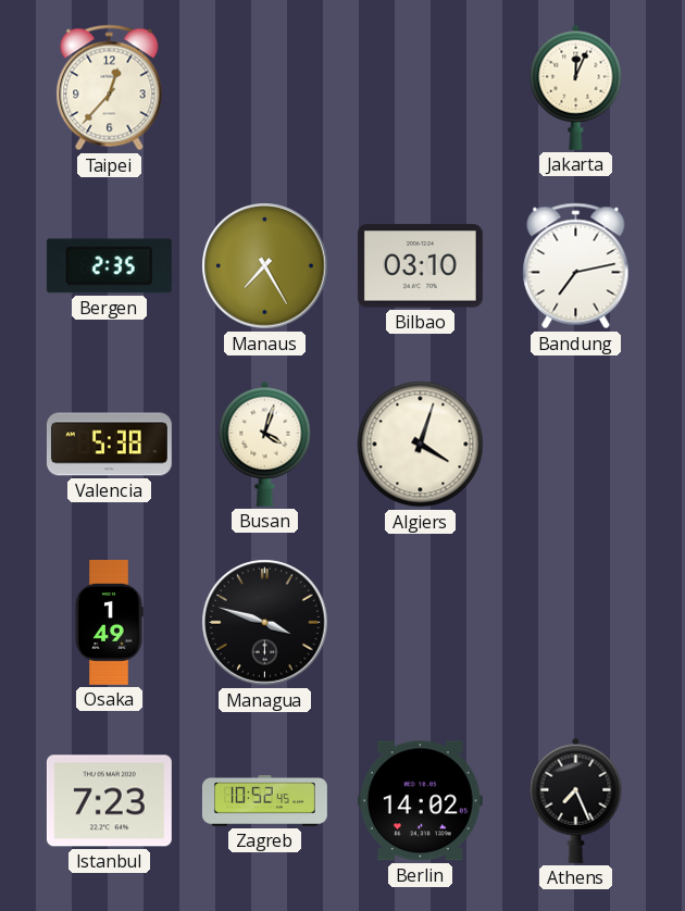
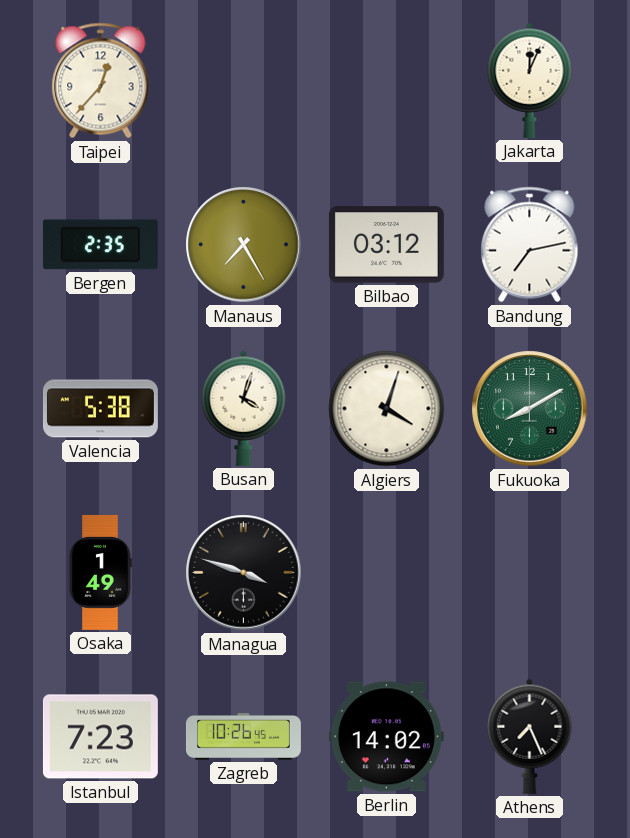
Bilbao: 03:10 -> 03:12 (386, 245)
Fukuoka: none -> 8:10 (530, 409)
Zagreb: 10:52 -> 10:26 (243, 737)
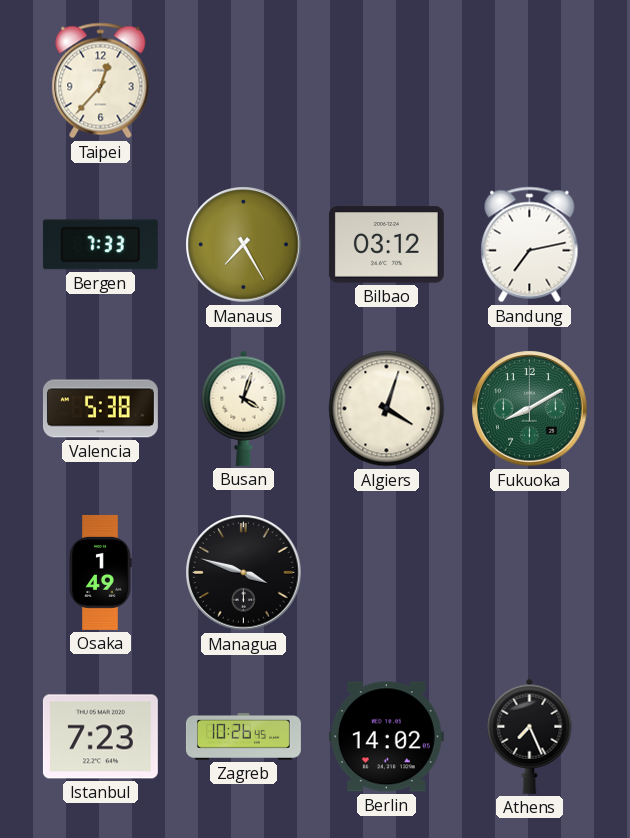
Jakarta: 12:04 -> none (530, 80)
Bergen: 2:35 -> 7:33 (100, 245)
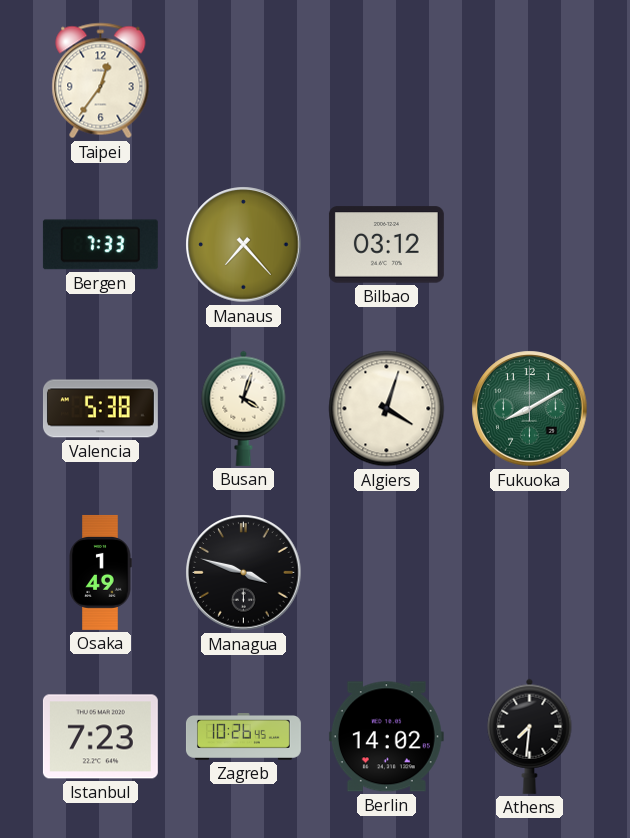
Taipei: 12:37 -> 12:36 (101, 81)
Manaus: 7:25 -> 7:23 (244, 245)
Bandung: 7:13 -> none (530, 245)
Athens: 7:26 -> 7:31 (530, 736)
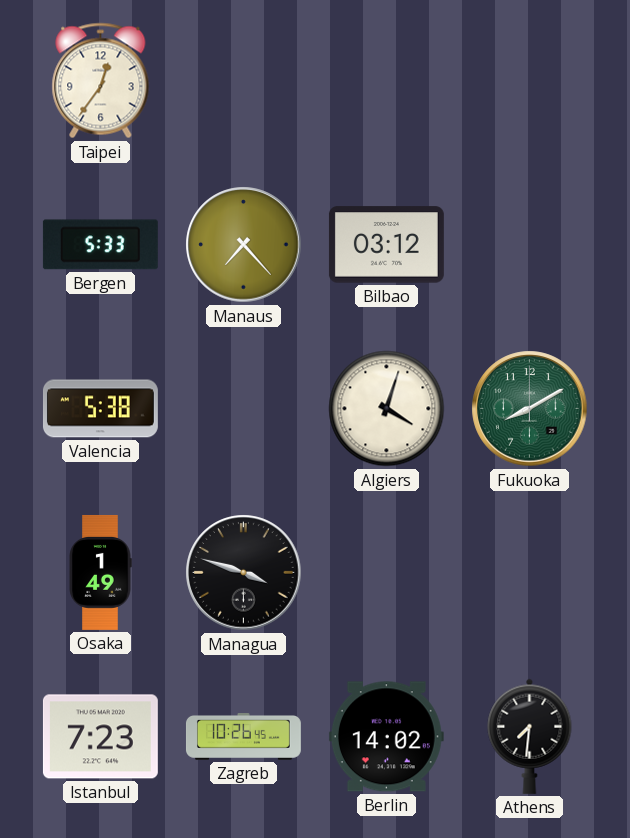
Bergen: 7:33 -> 5:33 (100, 245)
Busan: 4:03 -> none (244, 408)
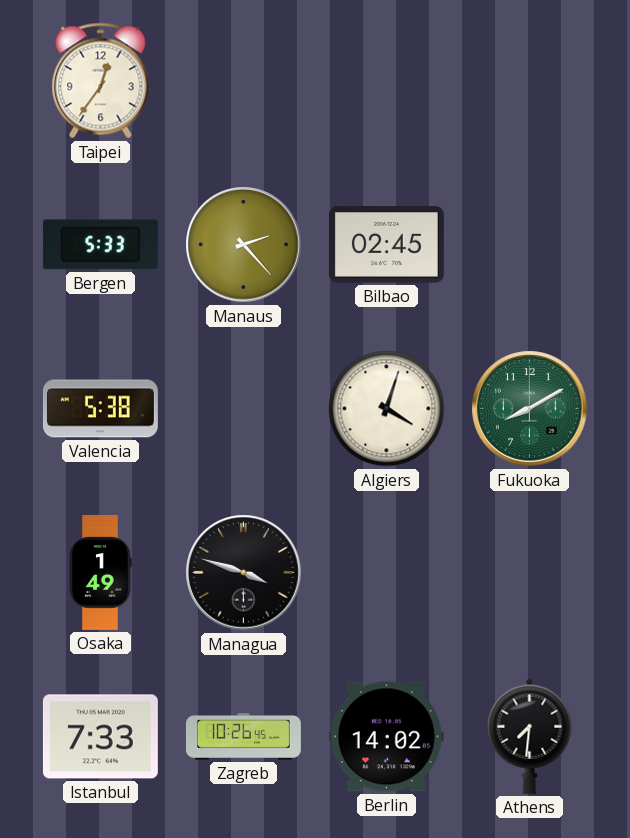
Manaus: 7:23 -> 2:23 (244, 245)
Bilbao: 03:12 -> 02:45 (386, 245)
Istanbul: 7:23 -> 7:33 (100, 737)
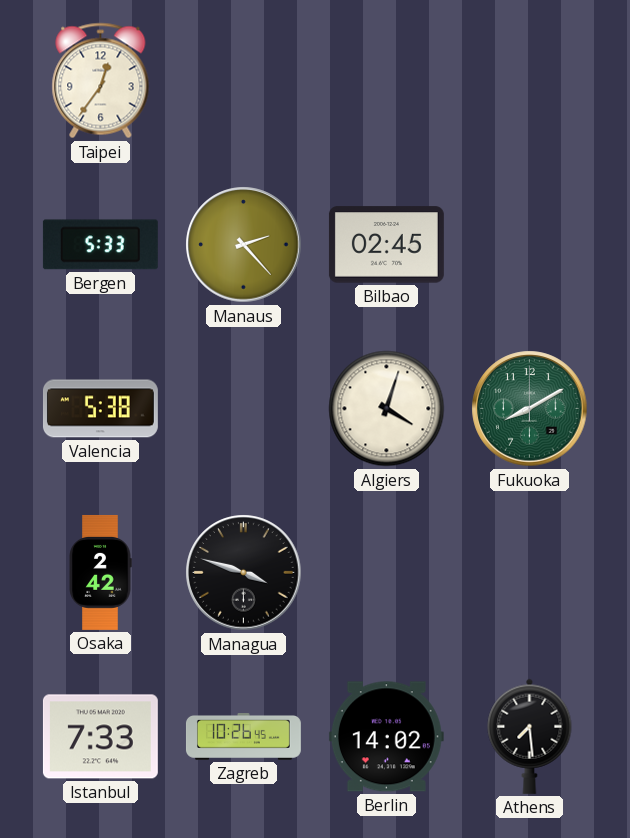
Osaka: 1:49 -> 2:42 (100, 572)
Athens: 7:31 -> 7:29 (530, 736)
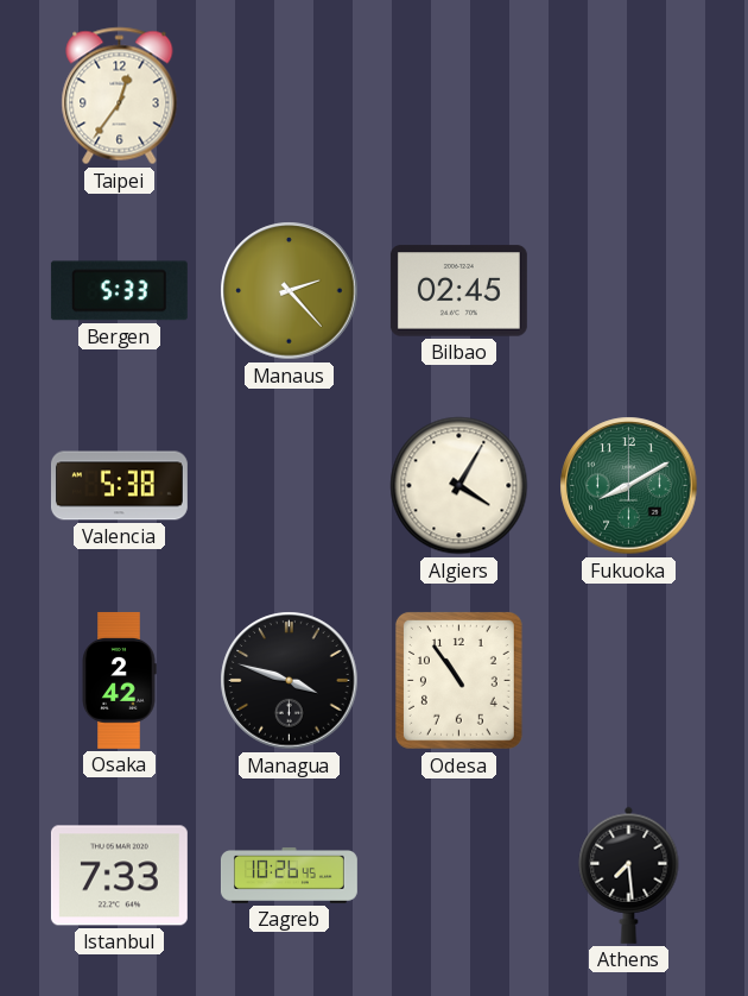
Algiers: 4:03 -> 4:05 (459, 486)
Odesa: none -> 10:54 (458, 681)
Berlin: 14:02 -> none (386, 737)
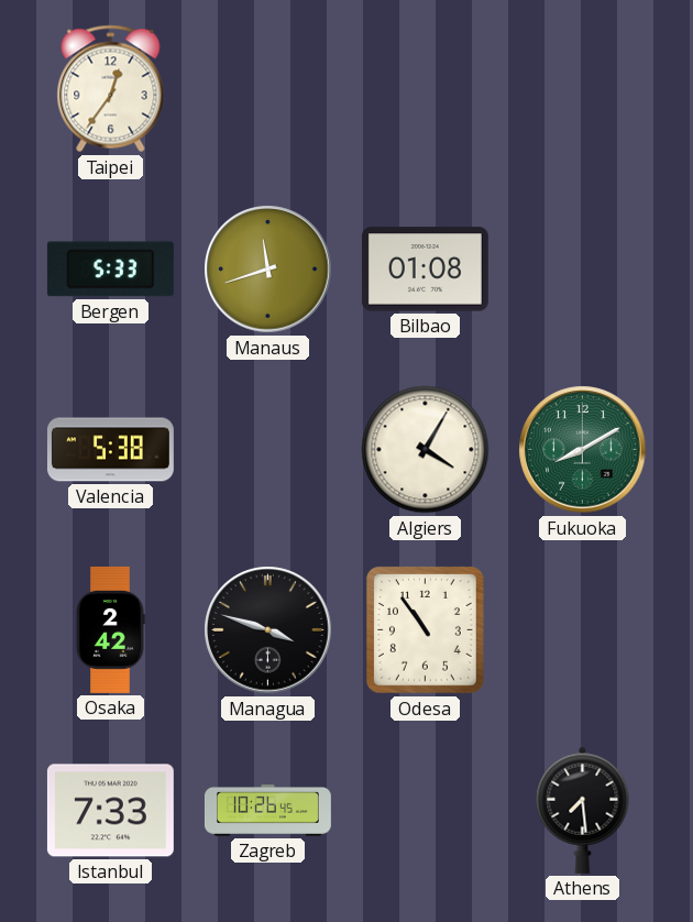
Manaus: 2:23 -> 11:42 (268, 270)
Bilbao: 02:45 -> 01:08 (425, 270)
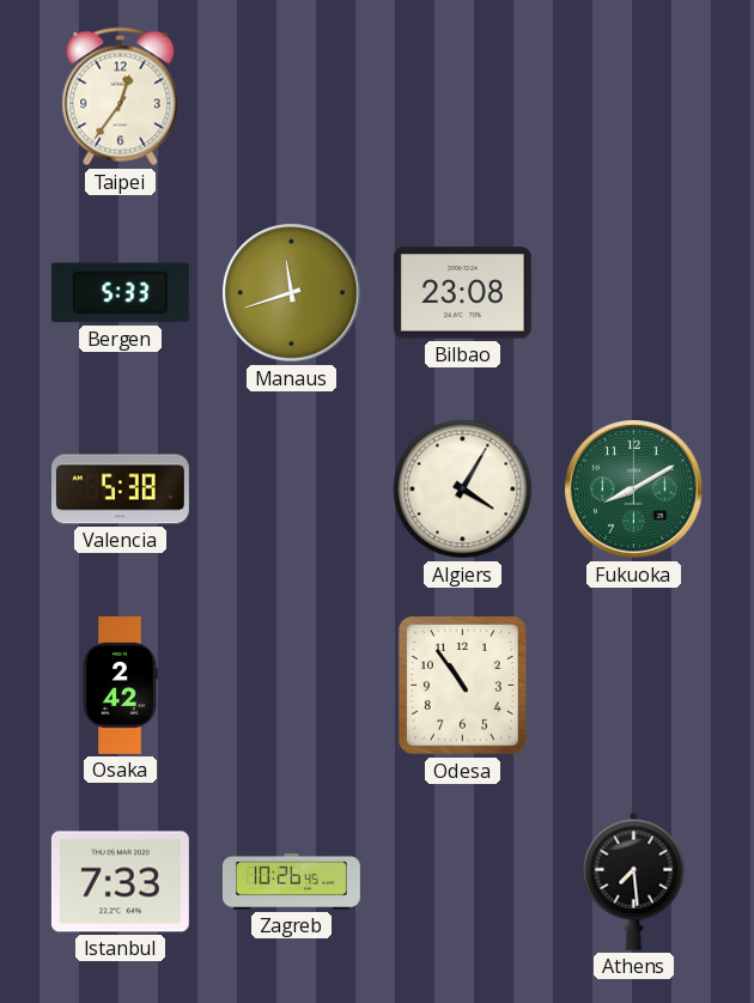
Bilbao: 01:08 -> 23:08 (462, 293)
Managua: 3:48 -> none (268, 630)
